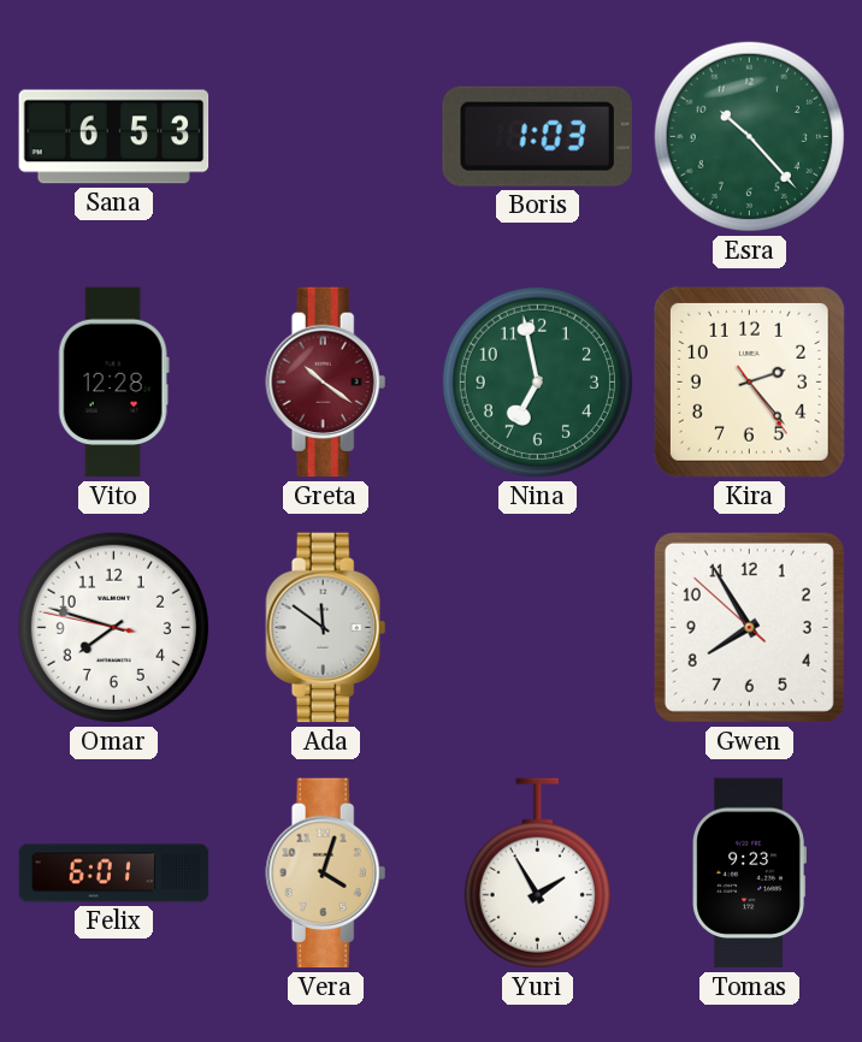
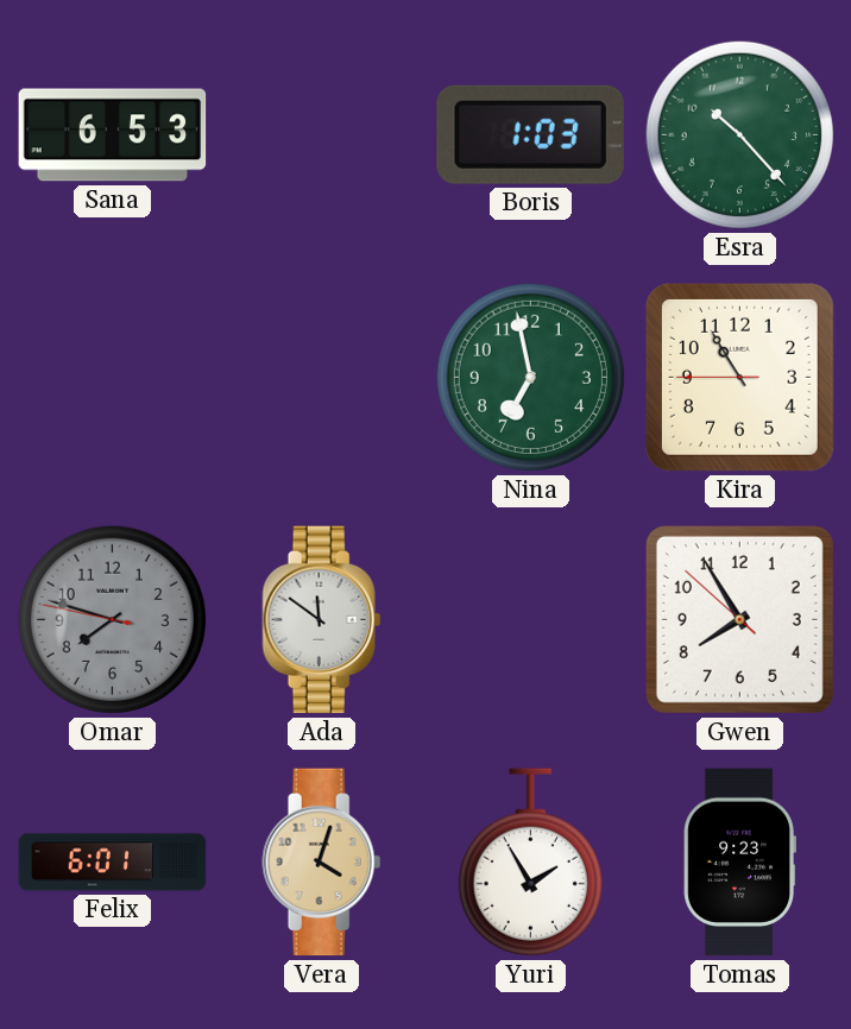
Vito: 12:28 -> none (113, 383)
Greta: 10:21 -> none (326, 383)
Kira: 2:23 -> 10:54 (739, 377)
Omar dial: white -> grey (112, 619)
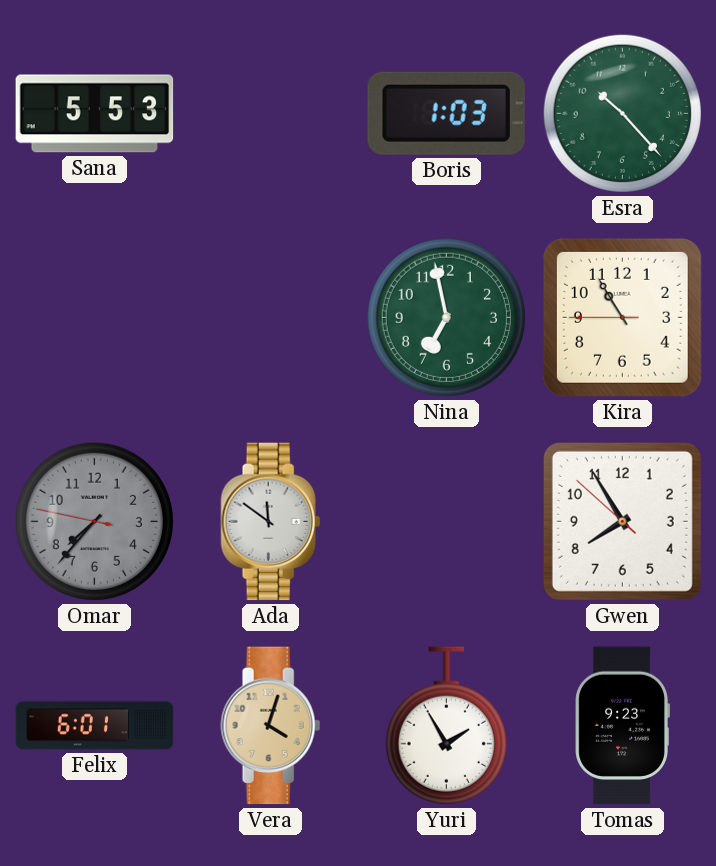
Sana: 6:53 -> 5:53 (95, 114)
Omar: 7:47 -> 7:36 (94, 521)
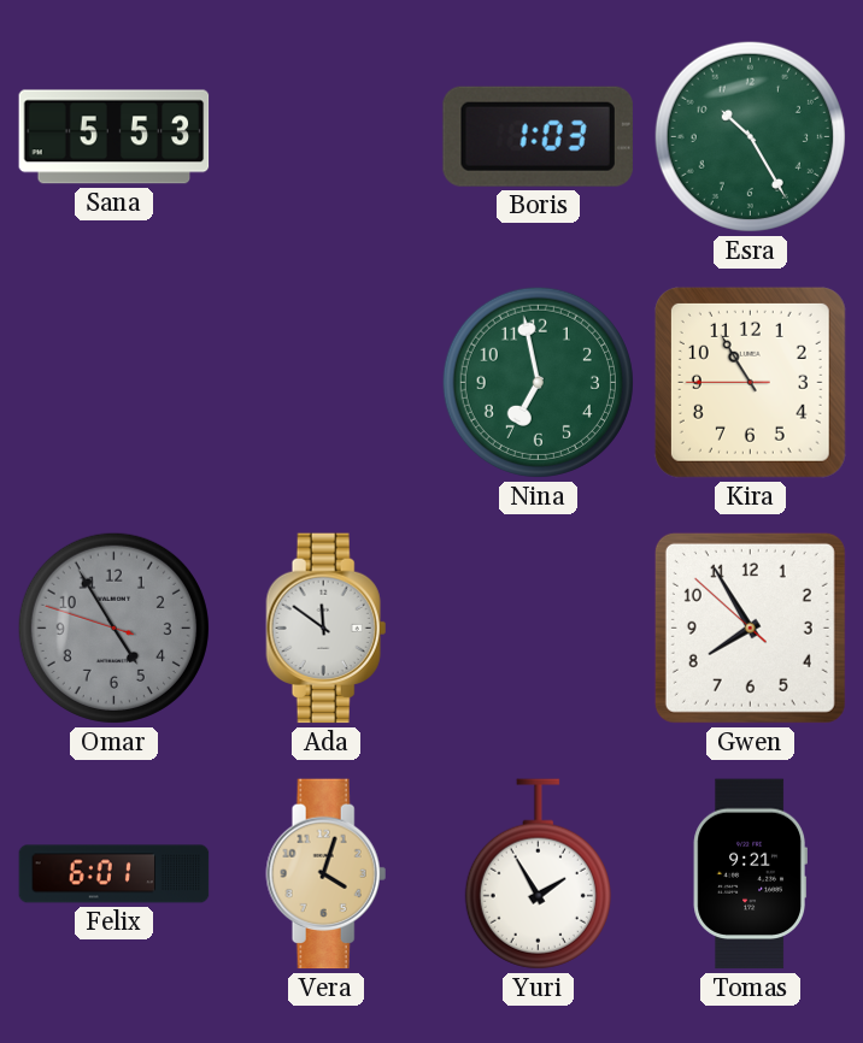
Esra: 10:23 -> 10:25 (750, 136)
Omar: 7:36 -> 4:54 (113, 627)
Tomas: 9:23 -> 9:21 (750, 874)
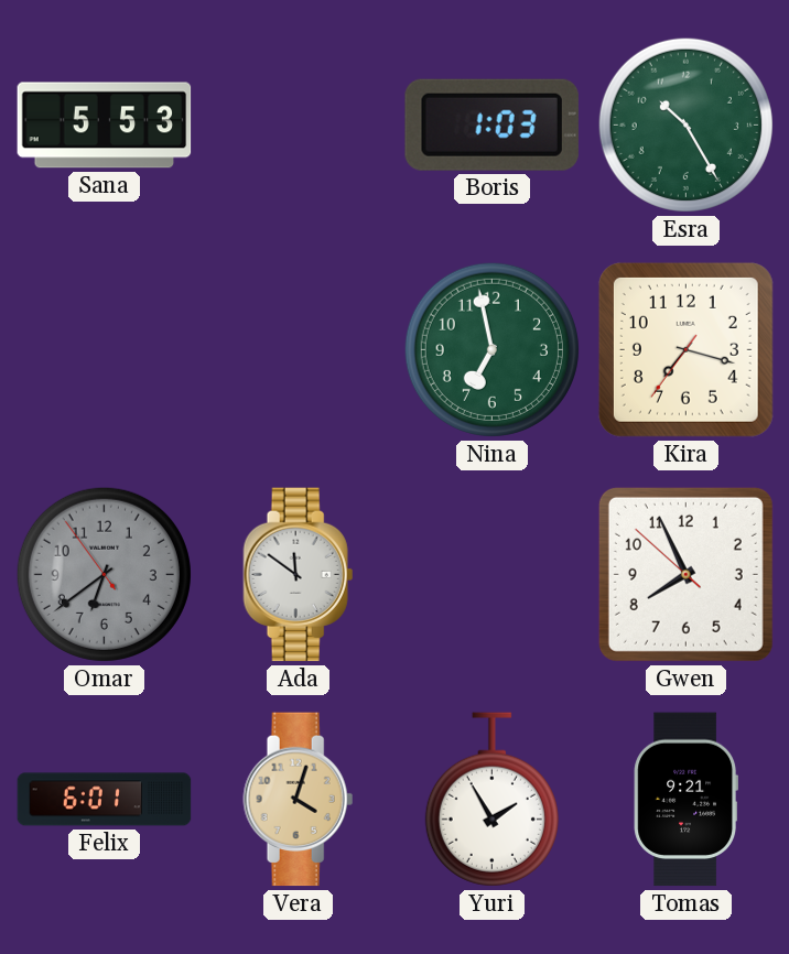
Kira: 10:54 -> 7:17 (685, 349)
Omar: 4:54 -> 6:38 (104, 574)
Gwen: 7:54 -> 7:55 (685, 574)
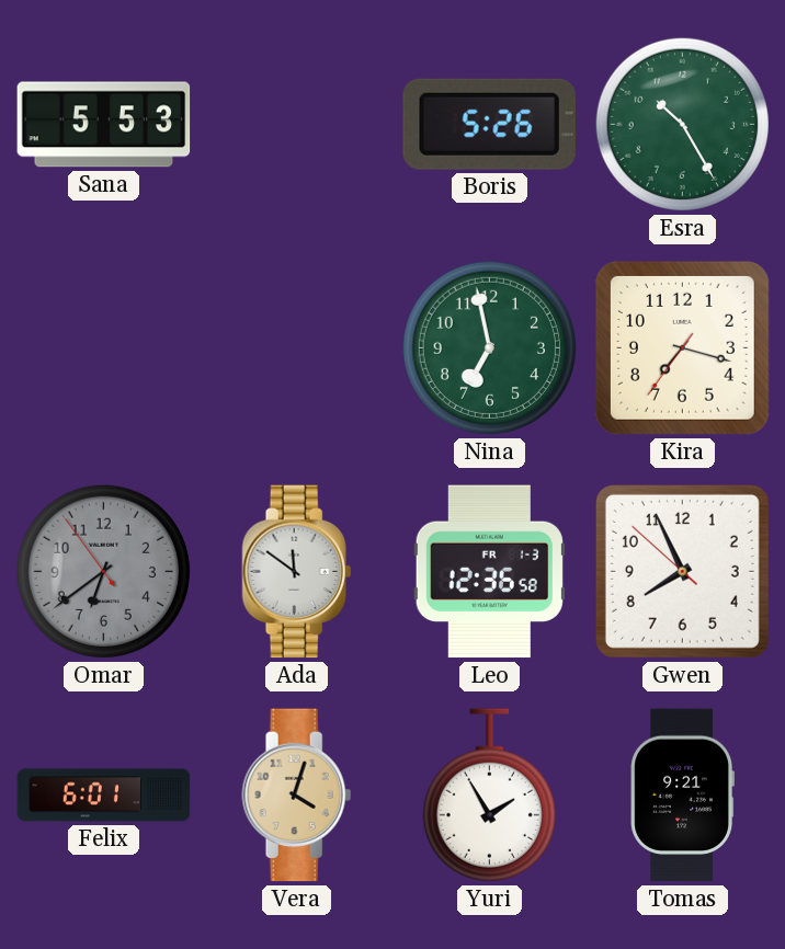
Boris: 1:03 -> 5:26 (489, 124)
Leo: none -> 12:36 (489, 572)
